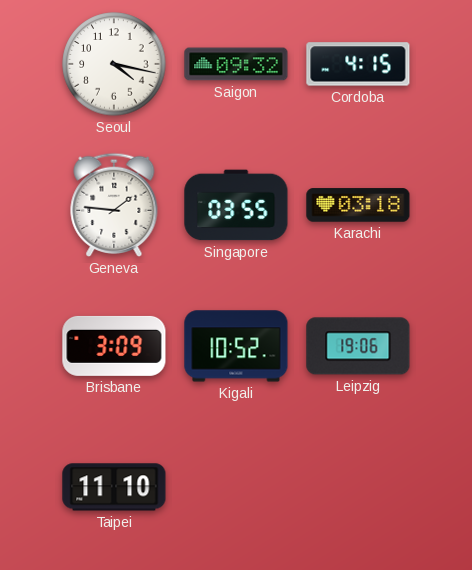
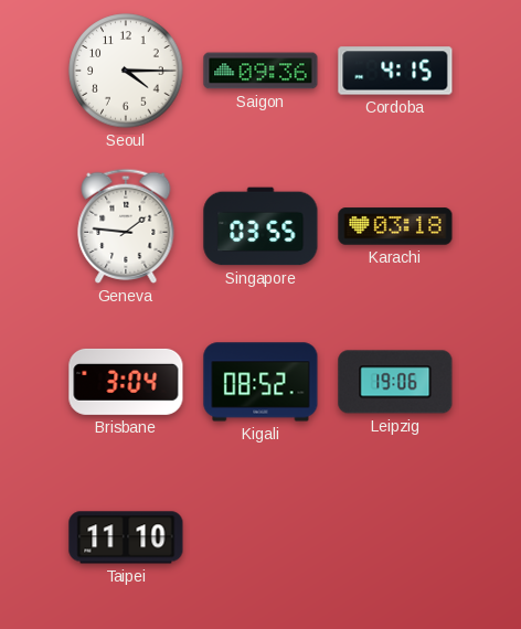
Seoul: 4:17 -> 4:15 (126, 71)
Saigon: 09:32 -> 09:36 (260, 71)
Brisbane: 3:09 -> 3:04 (126, 382)
Kigali: 10:52 -> 08:52 (260, 382)
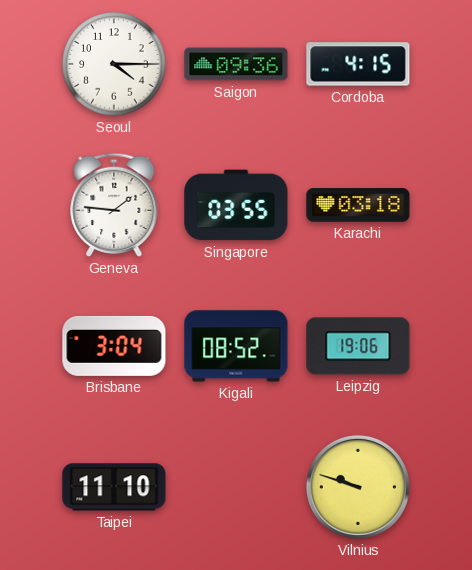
Vilnius: none -> 9:48 (358, 487)
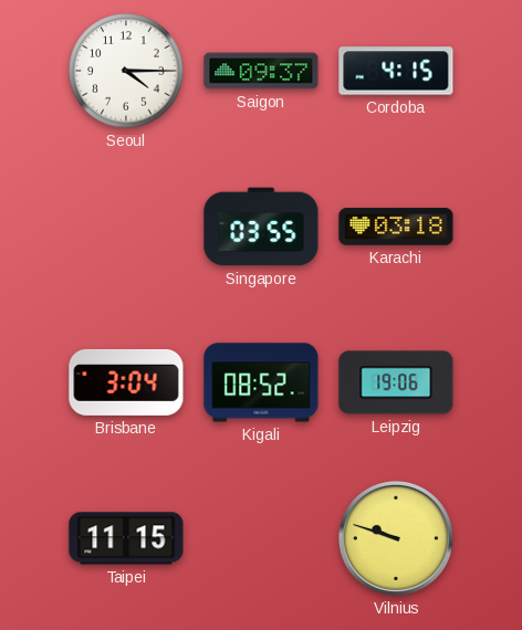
Saigon: 09:36 -> 09:37 (261, 71)
Geneva: 1:46 -> none (114, 205)
Taipei: 11:10 -> 11:15 (126, 538)
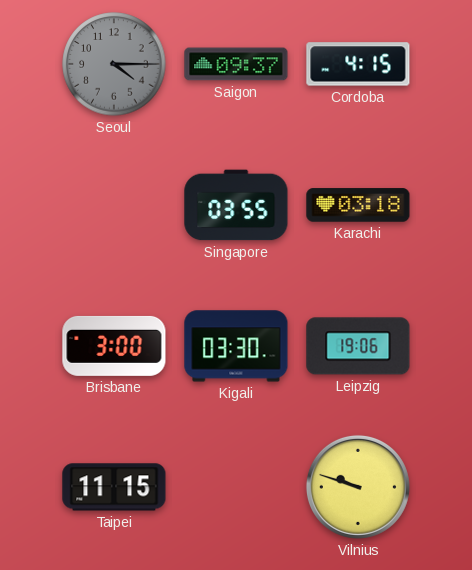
Seoul dial: white -> grey (114, 64)
Brisbane: 3:04 -> 3:00 (114, 346)
Kigali: 08:52 -> 03:30 (236, 346)
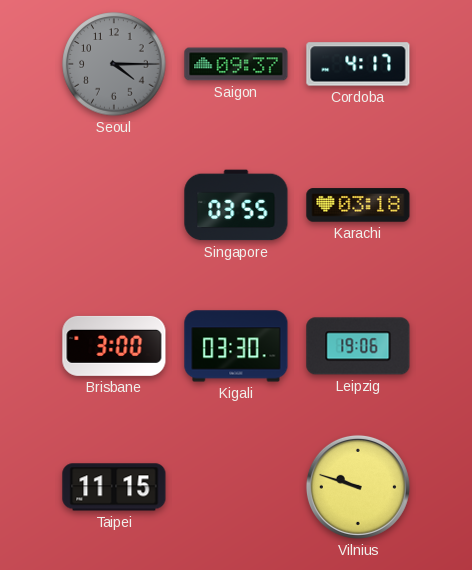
Cordoba: 4:15 -> 4:17 (358, 64)
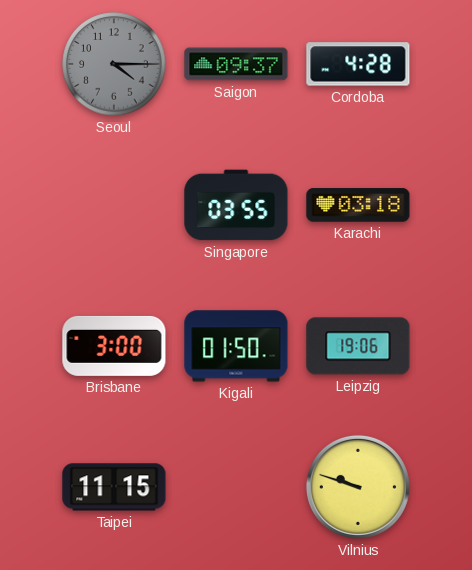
Cordoba: 4:17 -> 4:28 (358, 64)
Kigali: 03:30 -> 01:50 (236, 346)
